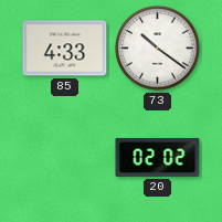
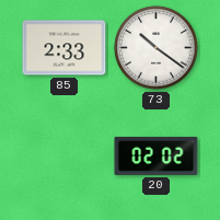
85: 4:33 -> 2:33 (65, 48)
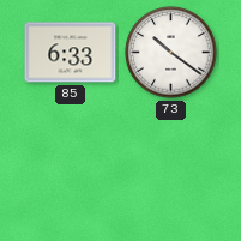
85: 2:33 -> 6:33 (71, 53)
20: 02:02 -> none (157, 155)
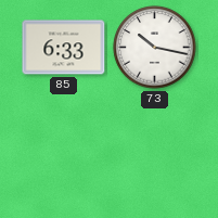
73: 10:21 -> 10:17 (155, 48)
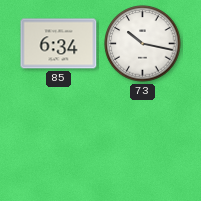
85: 6:33 -> 6:34 (59, 44)
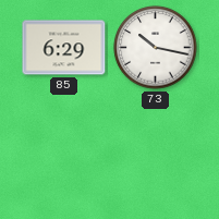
85: 6:34 -> 6:29 (64, 48)
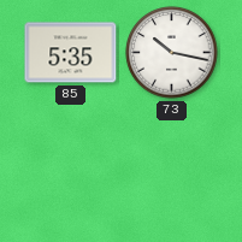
85: 6:29 -> 5:35 (71, 53)
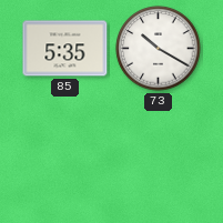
73: 10:17 -> 10:20 (159, 49)
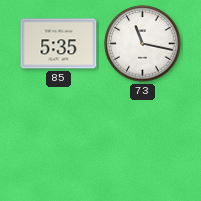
73: 10:20 -> 11:17 (143, 44)
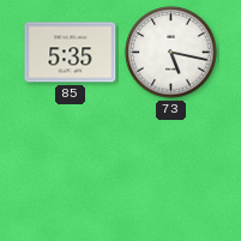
73: 11:17 -> 5:17 (171, 53)
